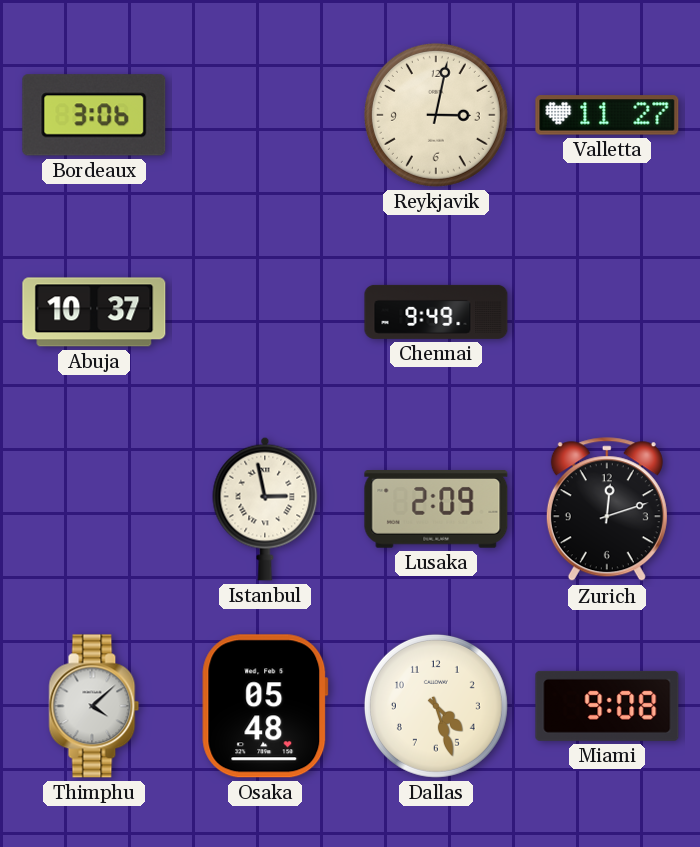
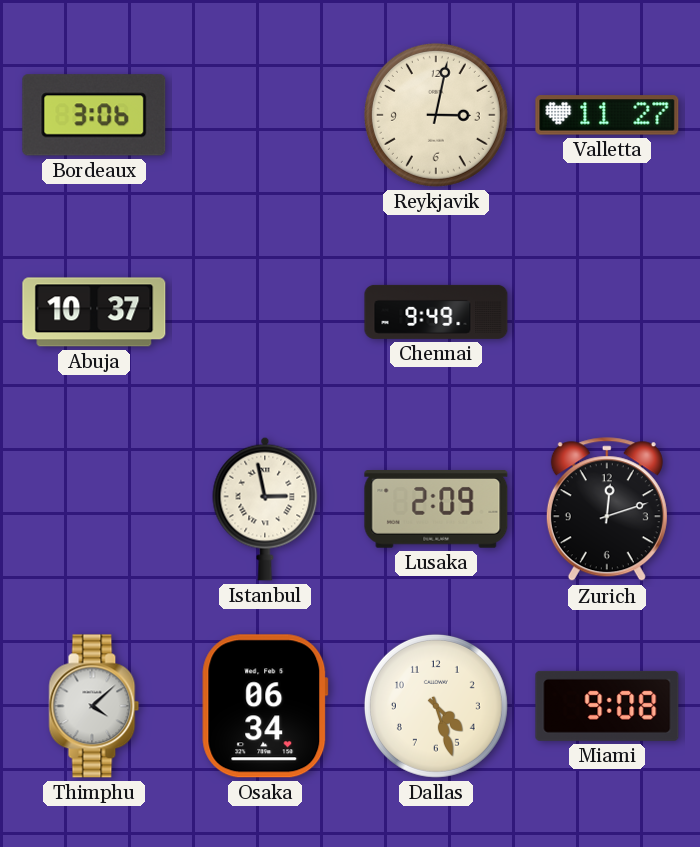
Osaka: 05:48 -> 06:34 (265, 706)
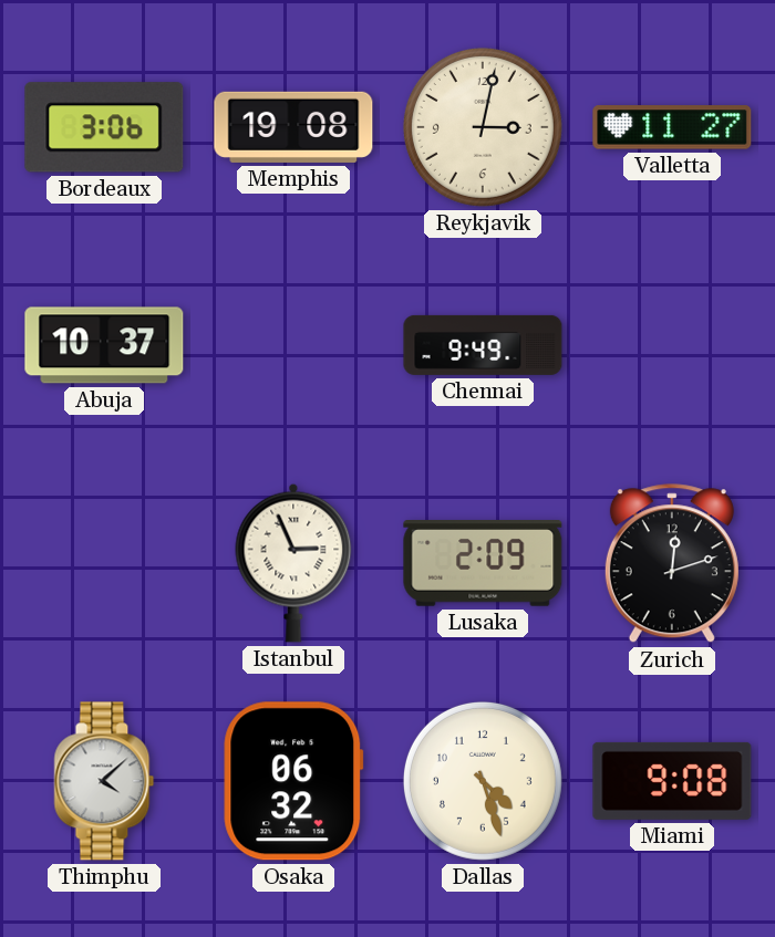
Memphis: none -> 19:08 (293, 127)
Istanbul: 2:58 -> 2:56 (293, 563)
Osaka: 06:34 -> 06:32 (293, 781)
